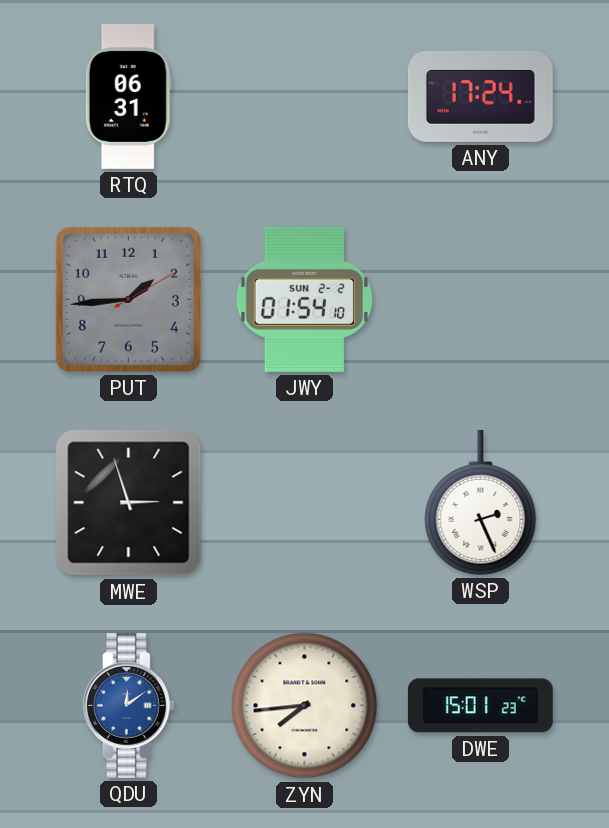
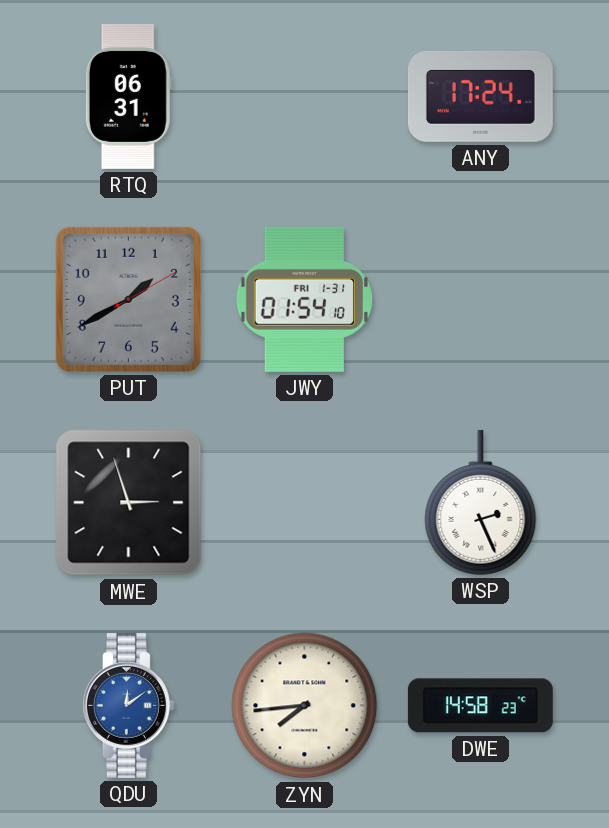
PUT: 1:44 -> 1:40 (128, 299)
JWY date: SUN 2-2 -> FRI 1-31 (304, 299)
DWE: 15:01 -> 14:58 (480, 706)
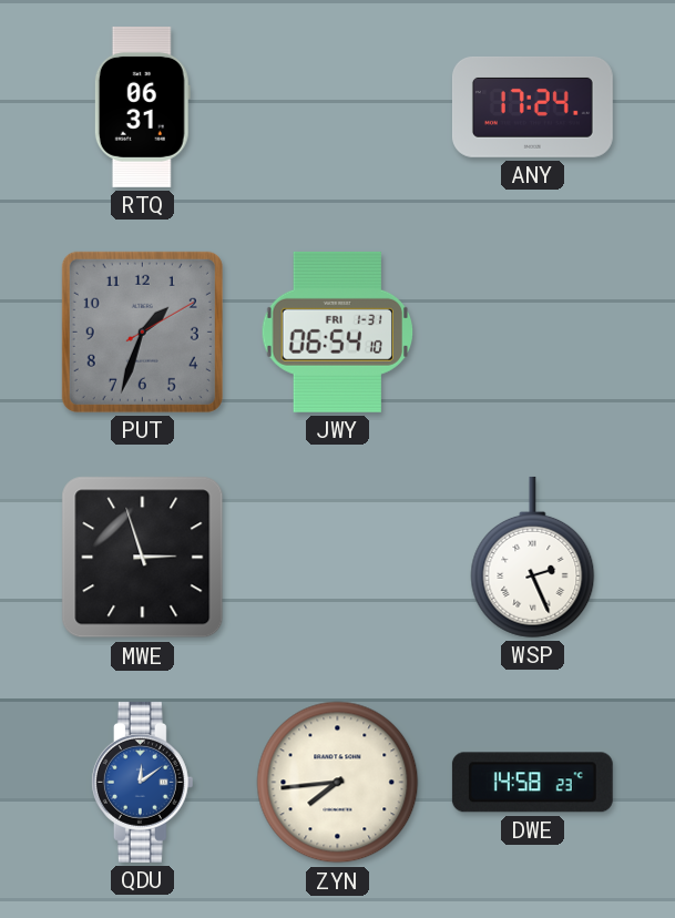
PUT: 1:40 -> 1:33 (142, 331)
JWY: 01:54 -> 06:54 (337, 331)
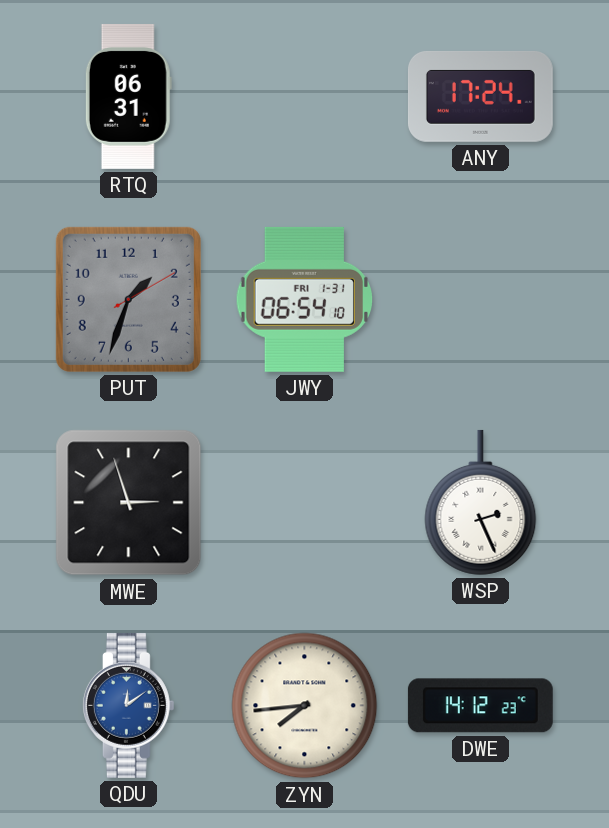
DWE: 14:58 -> 14:12 (480, 706)
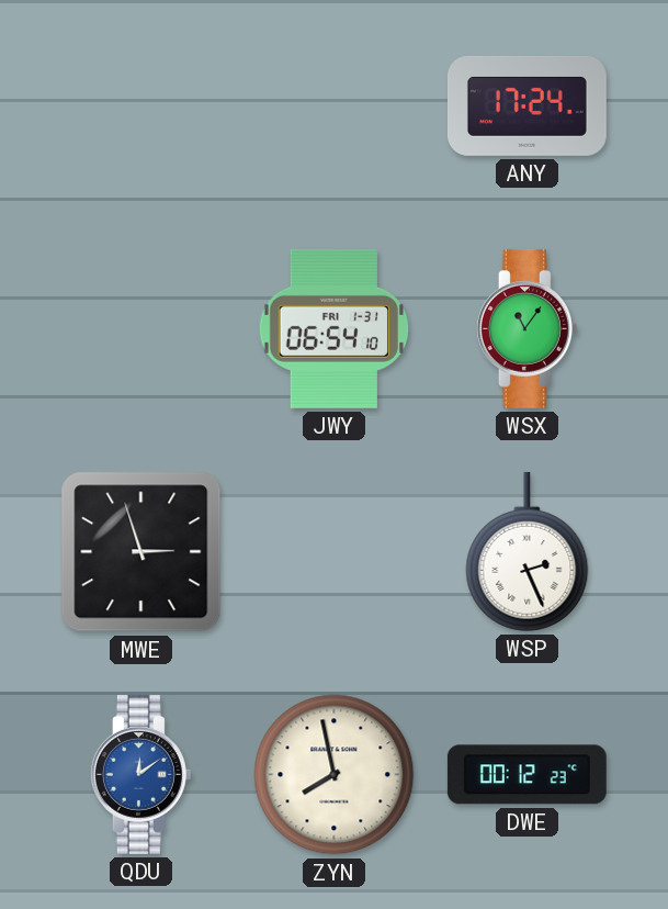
RTQ: 06:31 -> none (128, 96)
PUT: 1:33 -> none (128, 299)
WSX: none -> 11:06 (527, 328)
ZYN: 7:44 -> 7:58 (335, 775)
DWE: 14:12 -> 00:12 (527, 775)
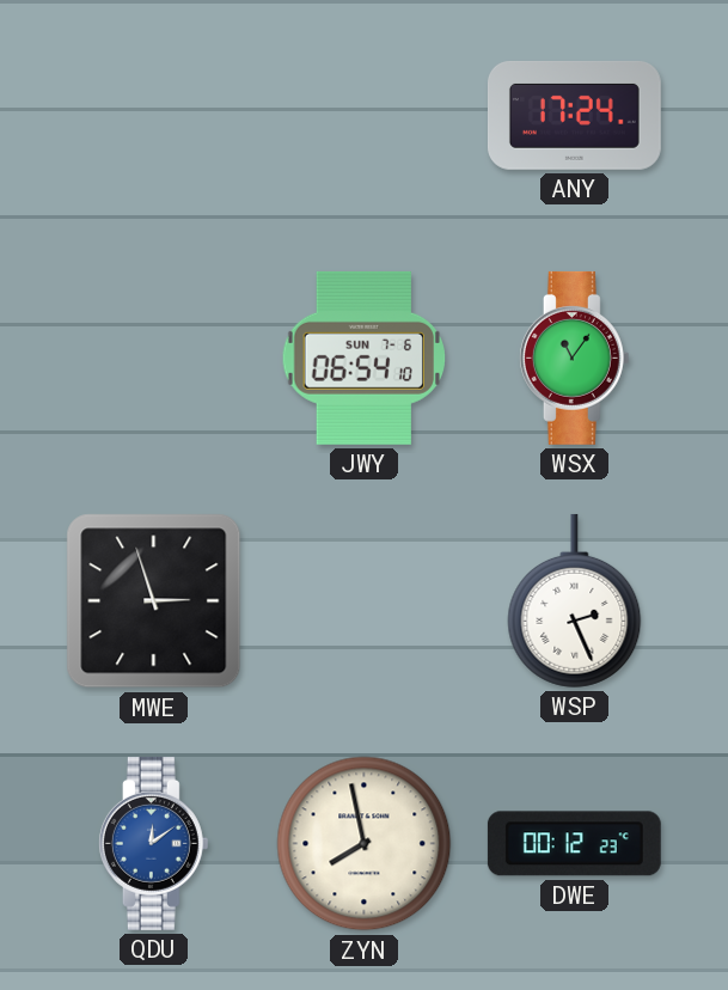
JWY date: FRI 1-31 -> SUN 7-6 (363, 357)
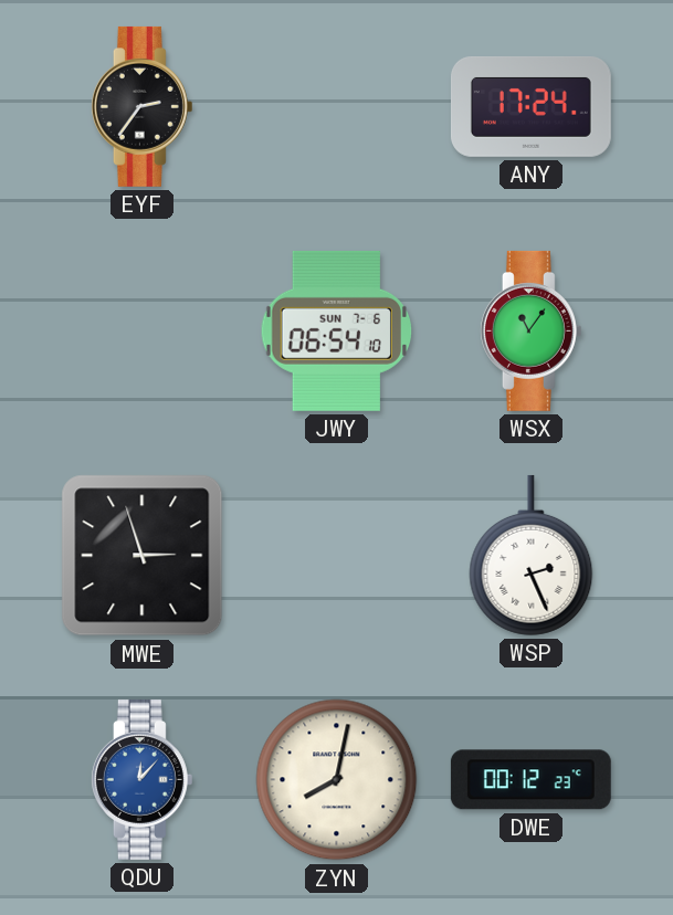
EYF: none -> 2:36 (141, 106)
QDU: 12:09 -> 12:07 (141, 779)
ZYN: 7:58 -> 8:02 (337, 780)
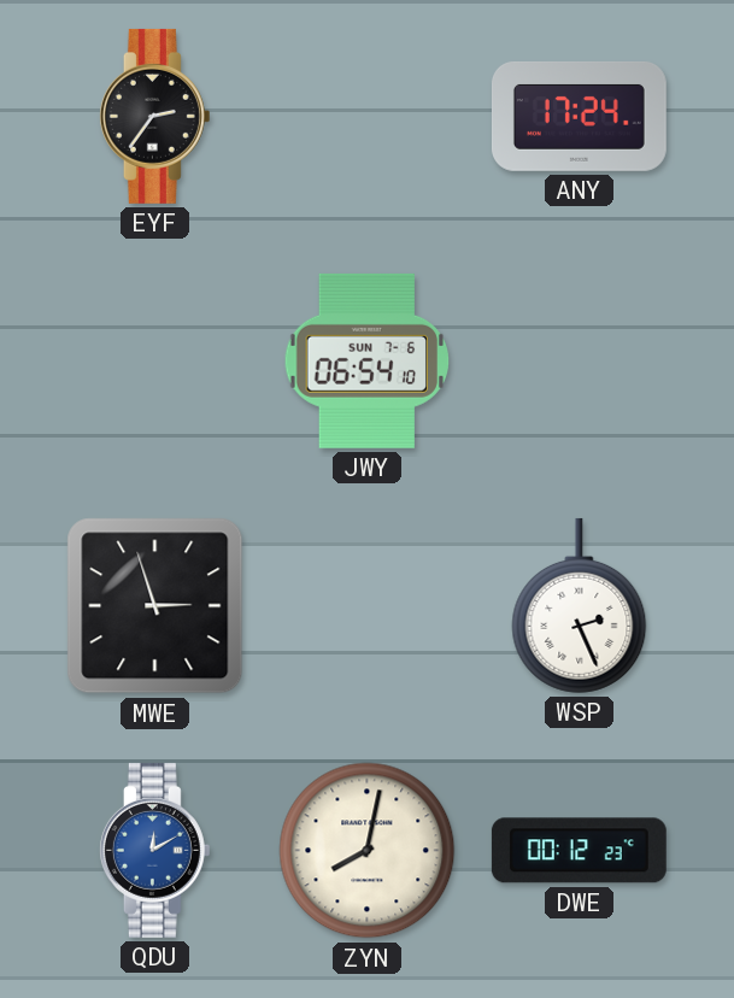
WSX: 11:06 -> none (530, 330)
QDU: 12:07 -> 12:10 (154, 850)
